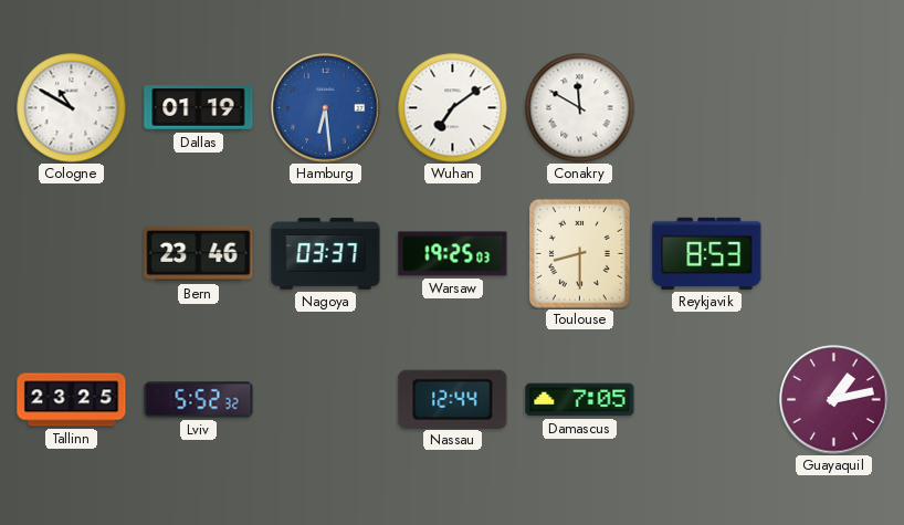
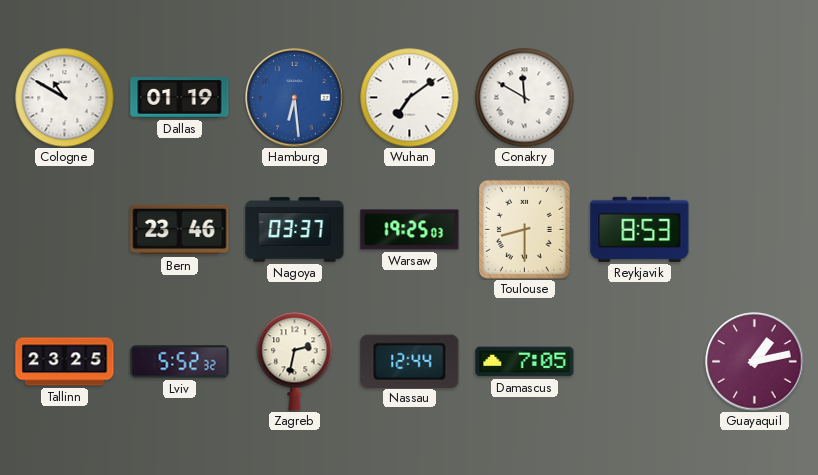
Zagreb: none -> 2:32 (295, 362)
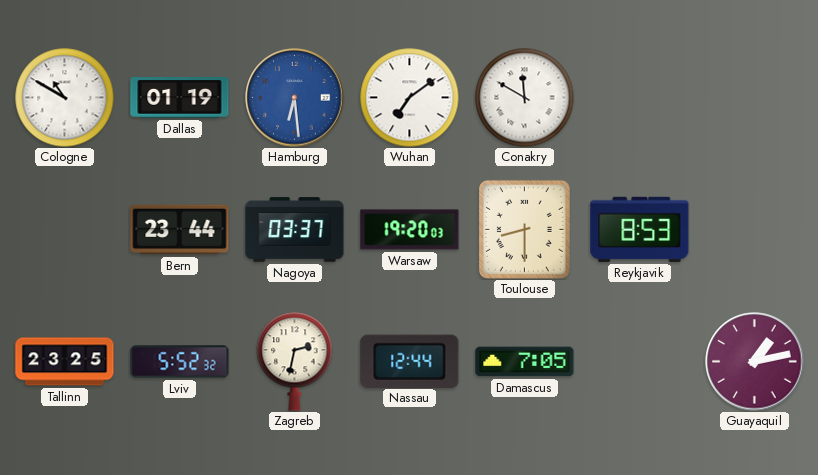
Bern: 23:46 -> 23:44 (180, 230)
Warsaw: 19:25 -> 19:20 (410, 230)
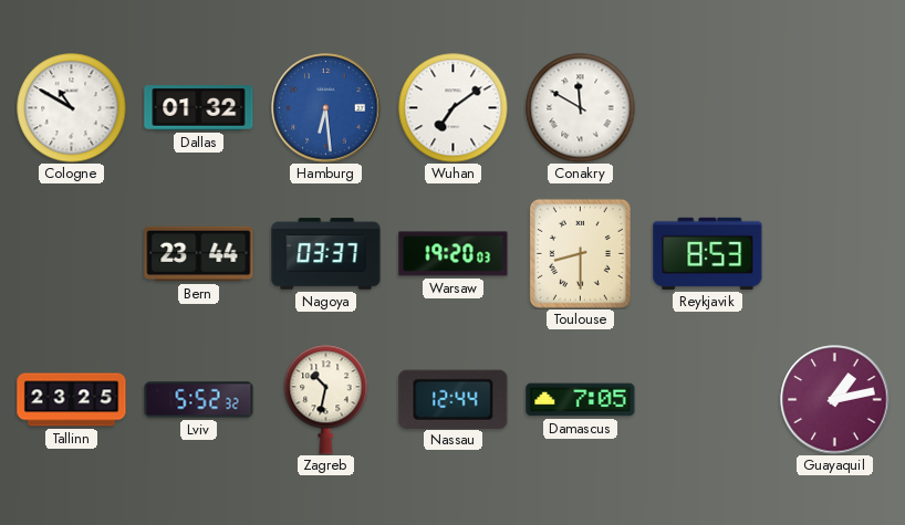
Dallas: 01:19 -> 01:32 (199, 108)
Zagreb: 2:32 -> 10:32 (326, 400)
